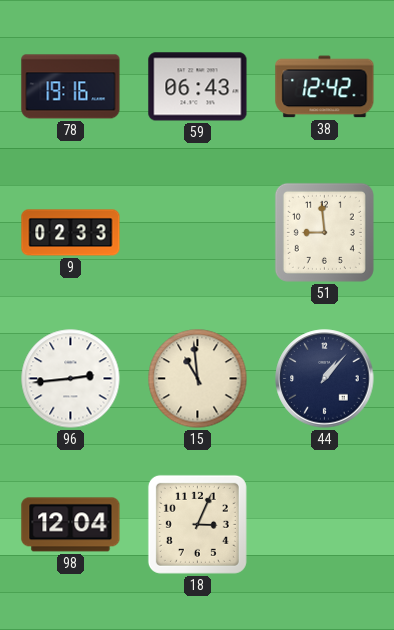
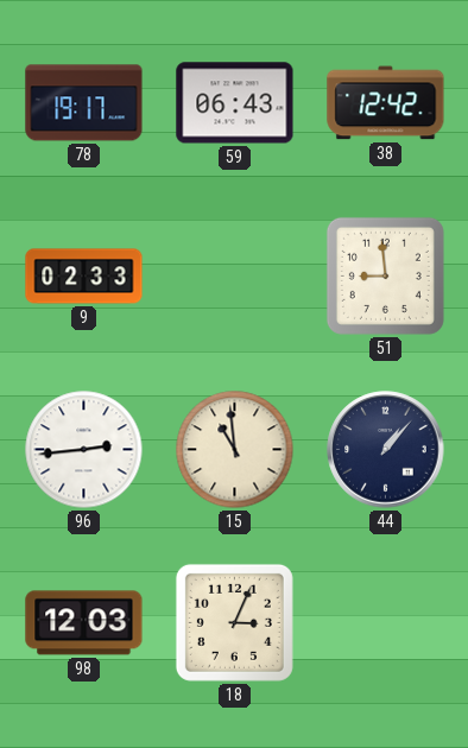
78: 19:16 -> 19:17 (84, 103)
98: 12:04 -> 12:03 (84, 623)
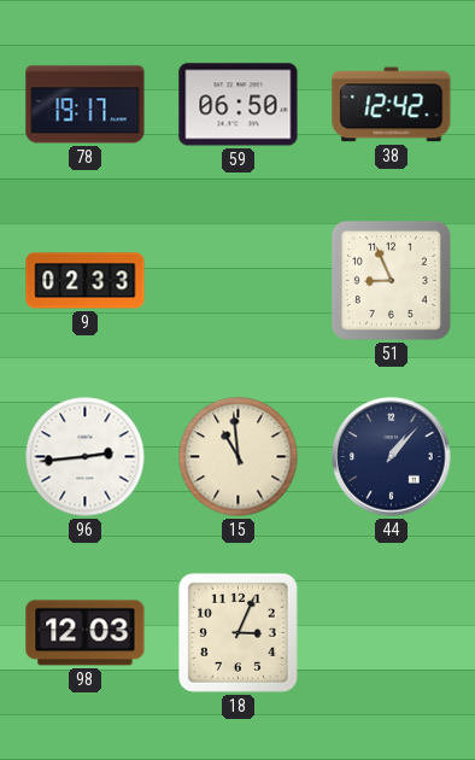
59: 06:43 -> 06:50 (239, 105)
51: 8:59 -> 8:56 (391, 280)
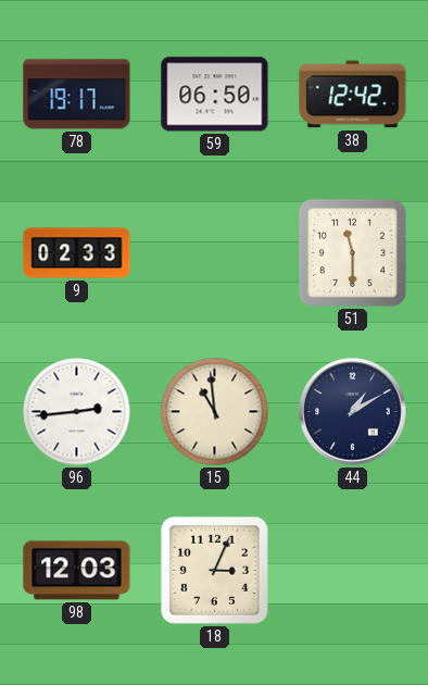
51: 8:56 -> 11:30 (352, 252)
44: 1:07 -> 1:10 (353, 412)
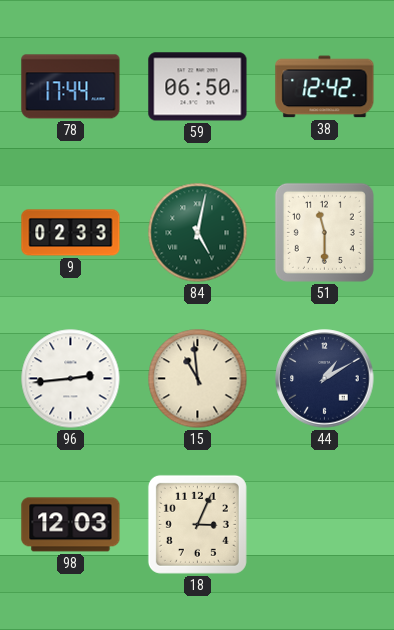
78: 19:17 -> 17:44 (71, 87)
84: none -> 5:02 (198, 233)
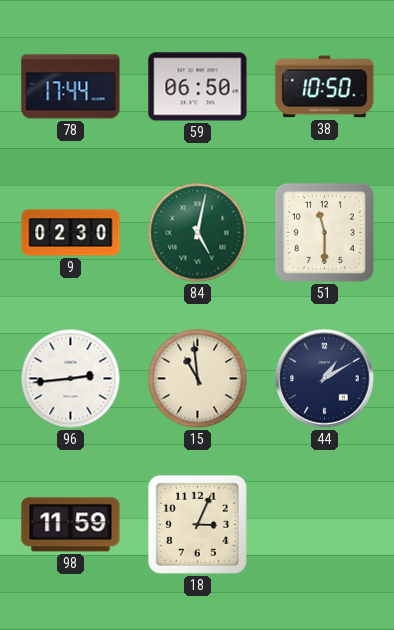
38: 12:42 -> 10:50 (325, 87)
9: 02:33 -> 02:30 (71, 233)
98: 12:03 -> 11:59 (71, 525)
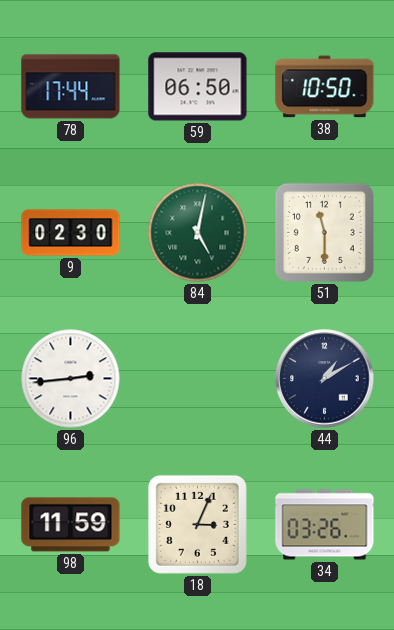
15: 10:59 -> none (198, 379)
34: none -> 03:26 (325, 525)
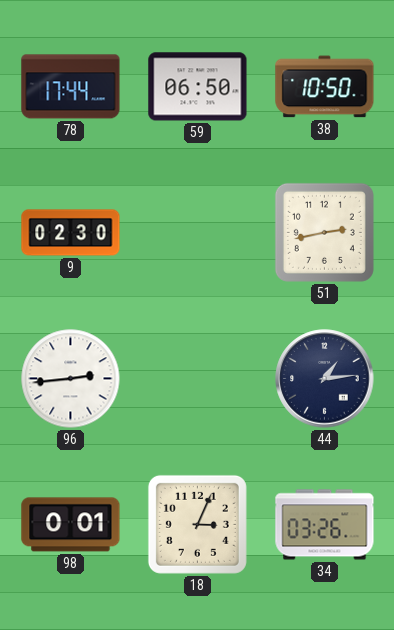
84: 5:02 -> none (198, 233)
51: 11:30 -> 2:43 (324, 232)
44: 1:10 -> 1:14 (325, 379)
98: 11:59 -> 0:01 (71, 525)
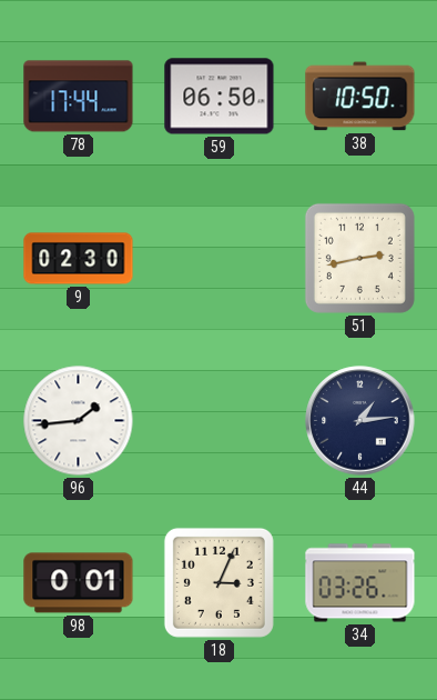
96: 2:44 -> 1:44 (79, 421)
